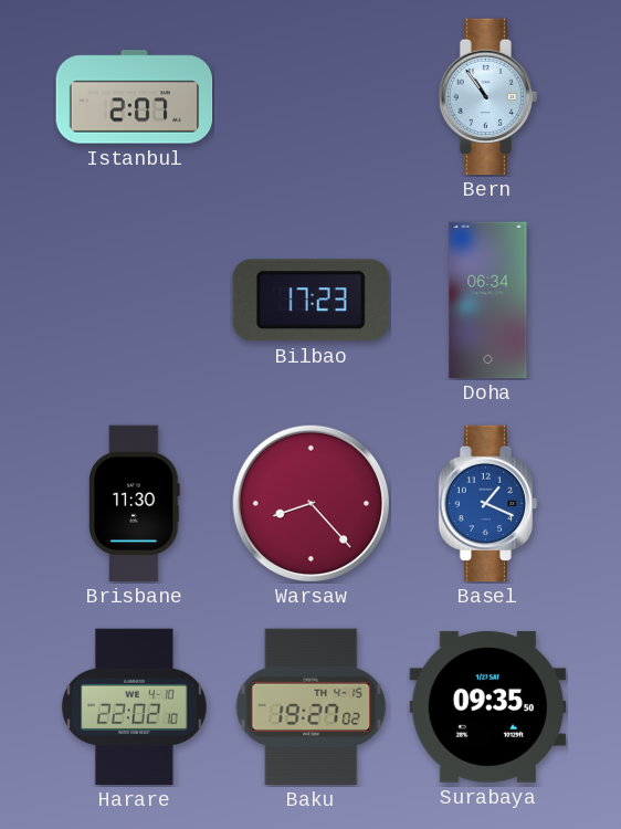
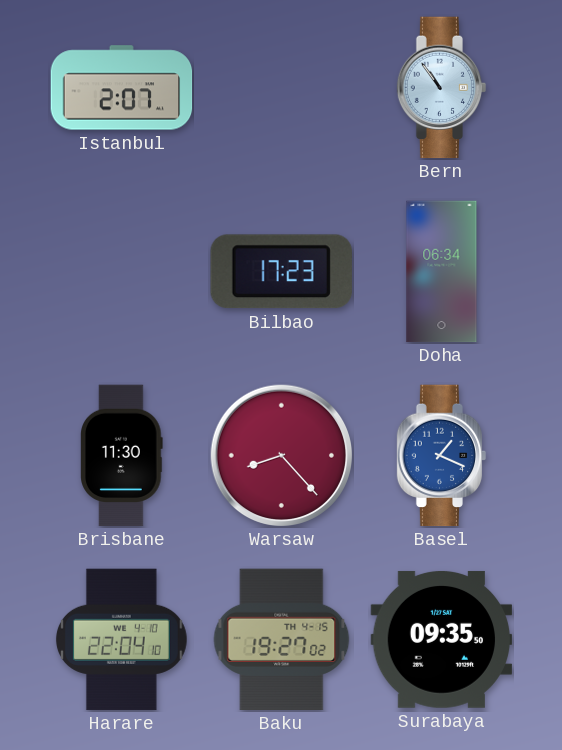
Harare: 22:02 -> 22:04 (121, 640)
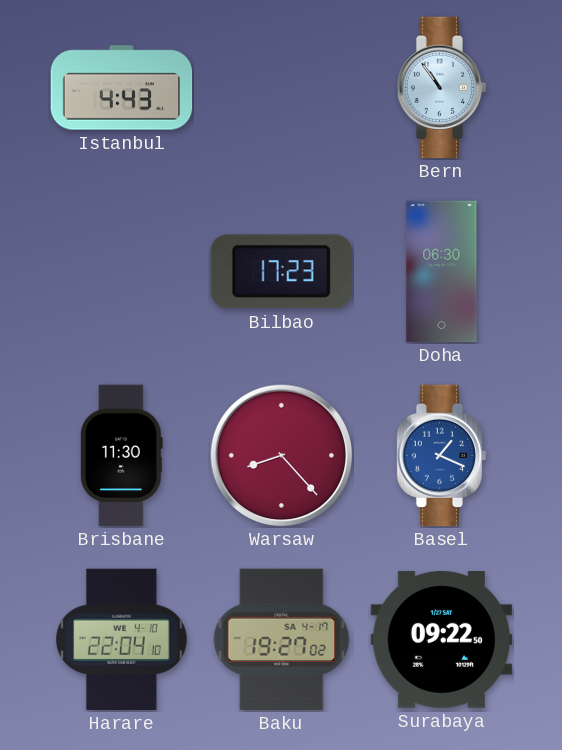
Istanbul: 2:07 -> 4:43 (122, 88)
Doha: 06:34 -> 06:30 (442, 272)
Baku date: TH 4-15 -> SA 4-17 (282, 640)
Surabaya: 09:35 -> 09:22 (442, 639)
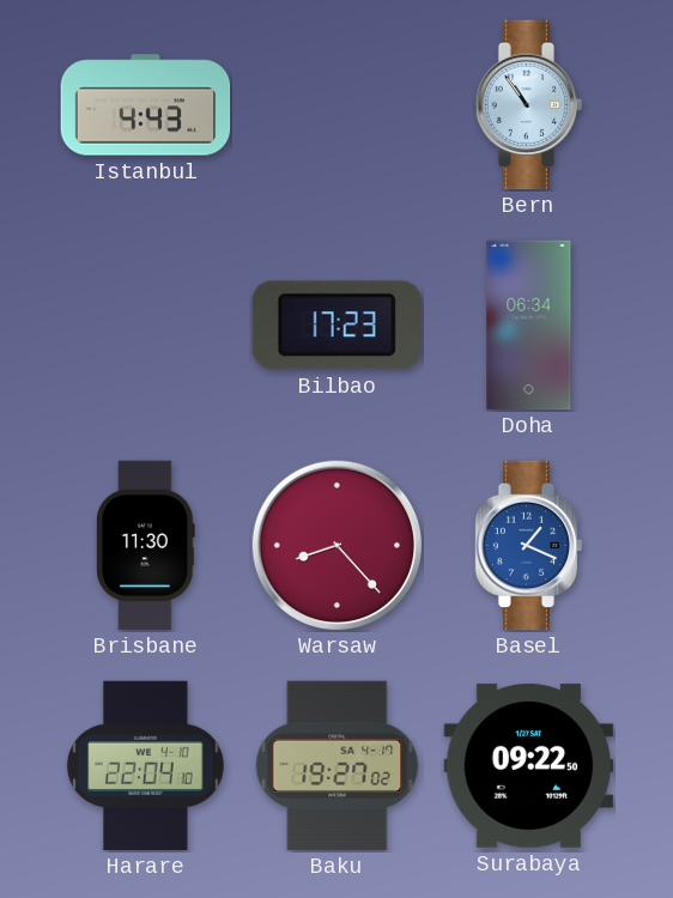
Doha: 06:30 -> 06:34 (529, 326)
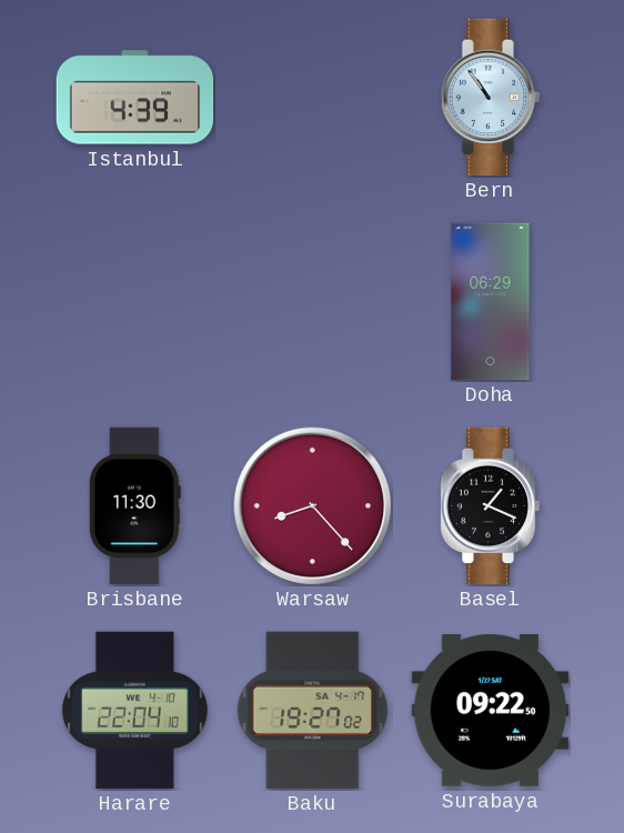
Istanbul: 4:43 -> 4:39 (135, 98)
Bilbao: 17:23 -> none (336, 326)
Doha: 06:34 -> 06:29 (491, 302)
Basel dial: blue -> black (491, 506)
